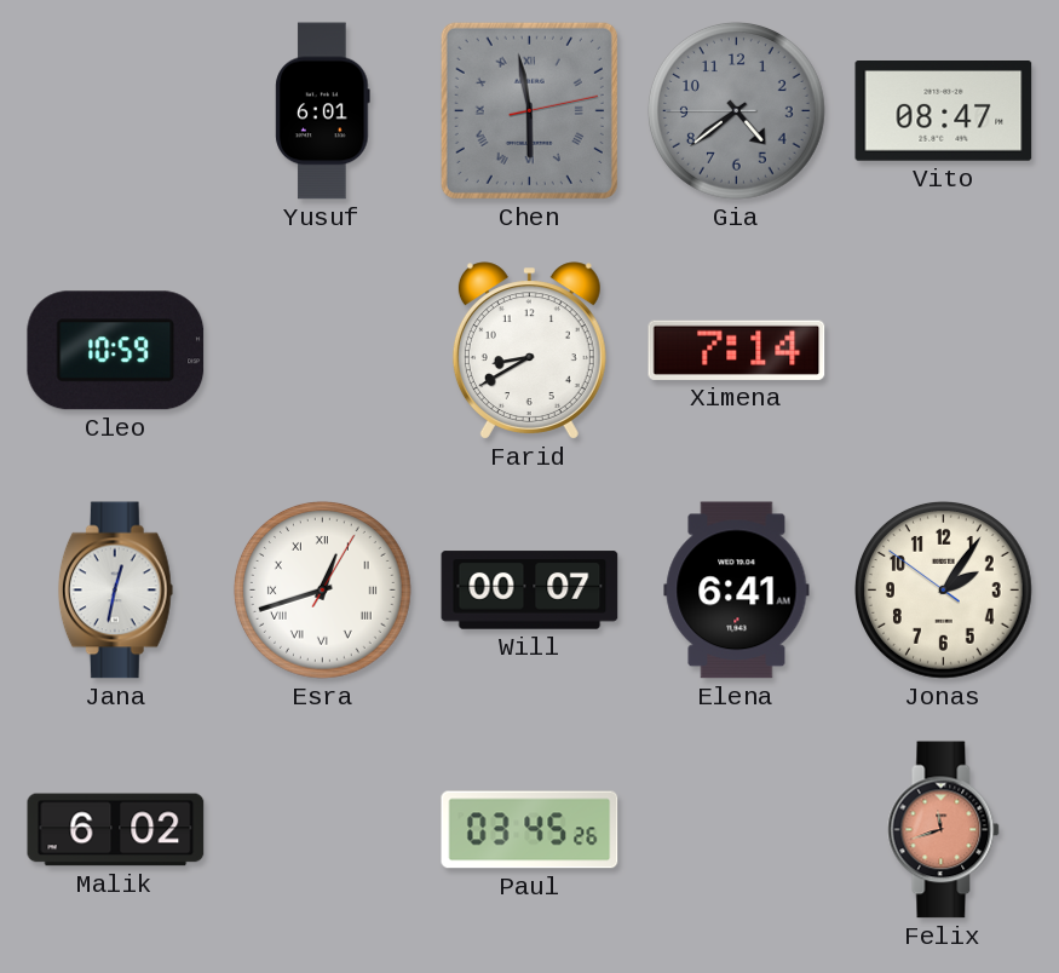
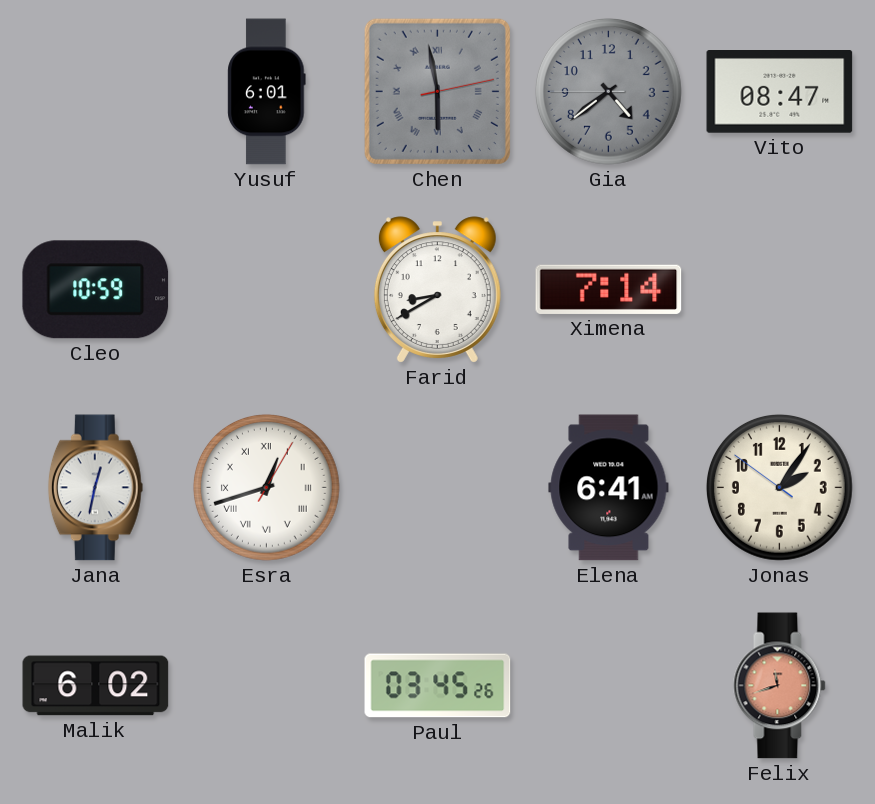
Will: 00:07 -> none (530, 591)
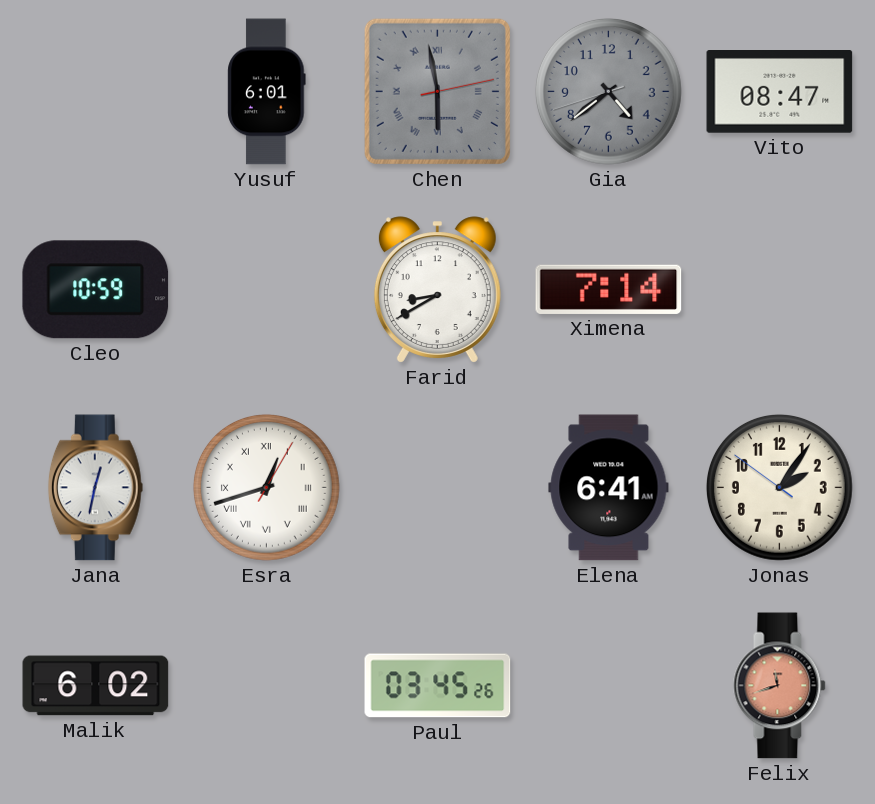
Gia: 4:38:45 -> 4:38:42 (609, 92)
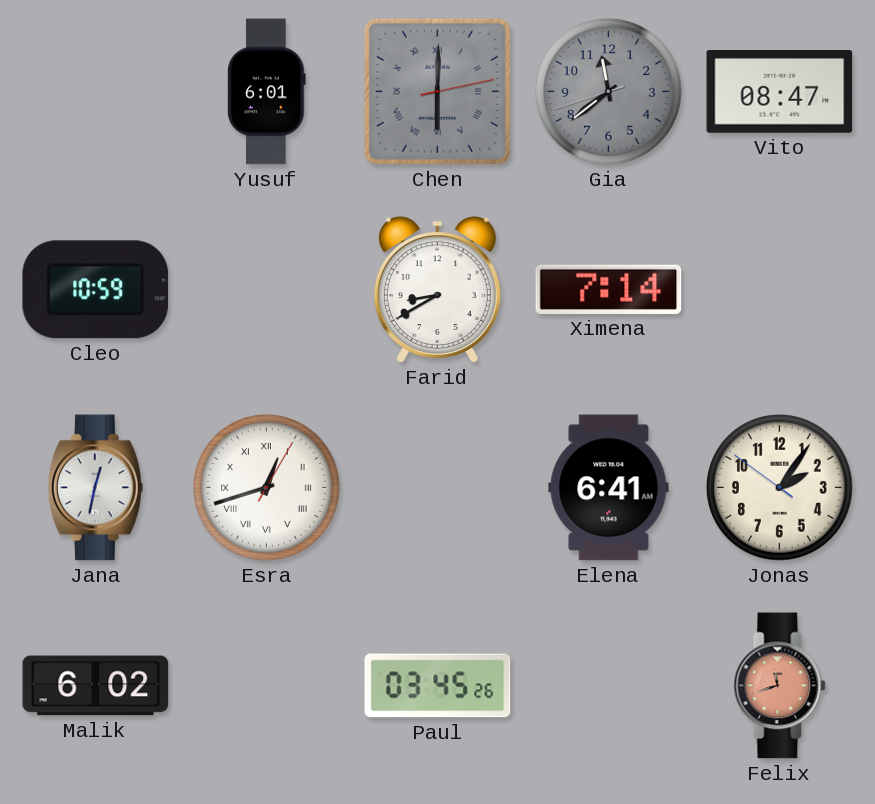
Chen: 5:58 -> 6:00 (437, 91)
Gia: 4:38 -> 11:38 (609, 92)
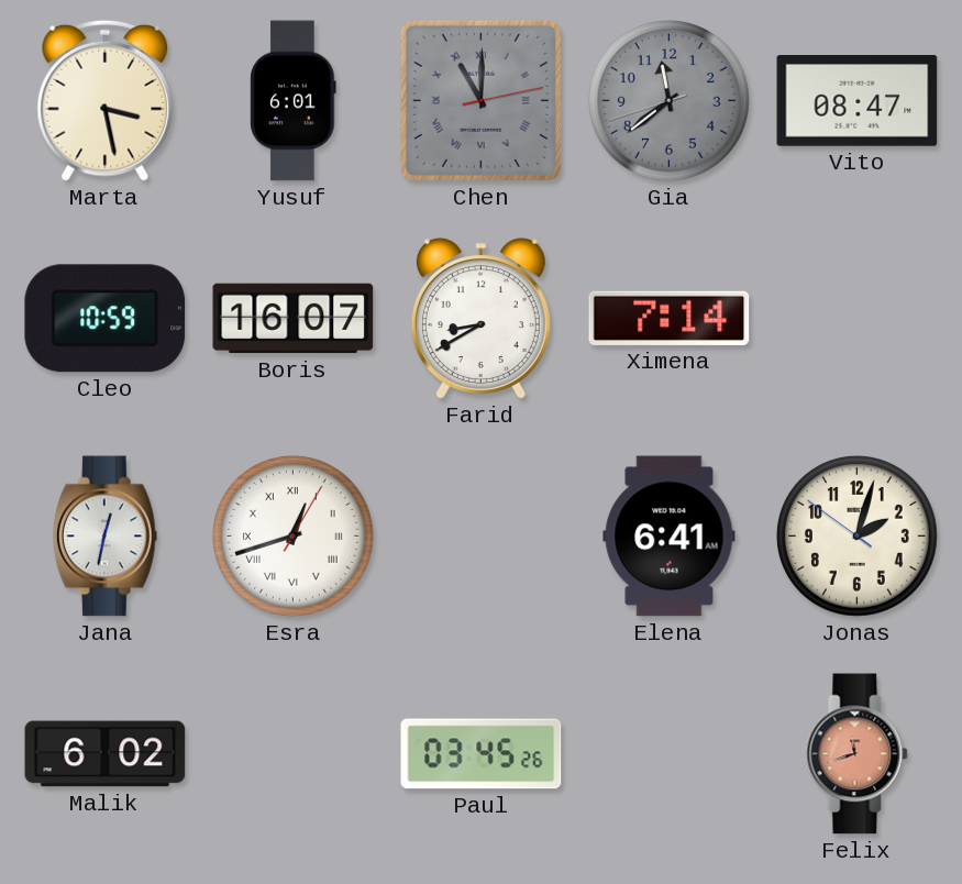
Marta: none -> 3:28 (106, 100)
Chen: 6:00 -> 11:00 (480, 100)
Boris: none -> 16:07 (294, 319)
Jonas: 2:05 -> 2:02 (858, 537)
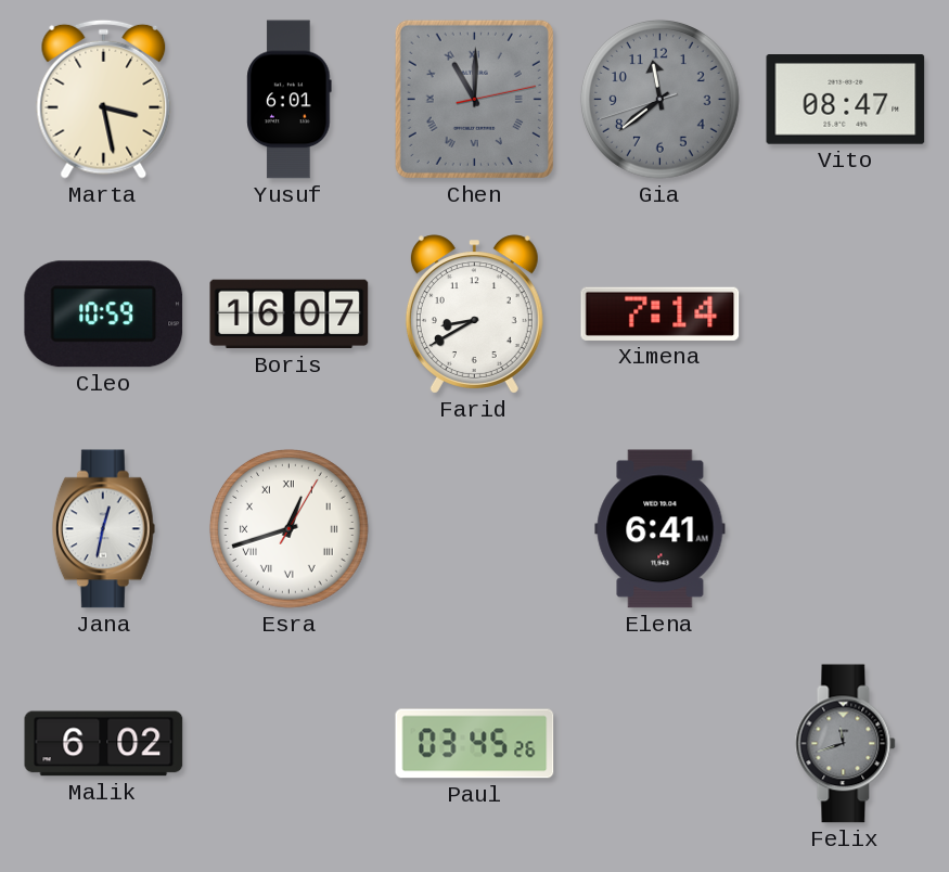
Jonas: 2:02 -> none (858, 537)
Felix dial: salmon -> grey (846, 744)
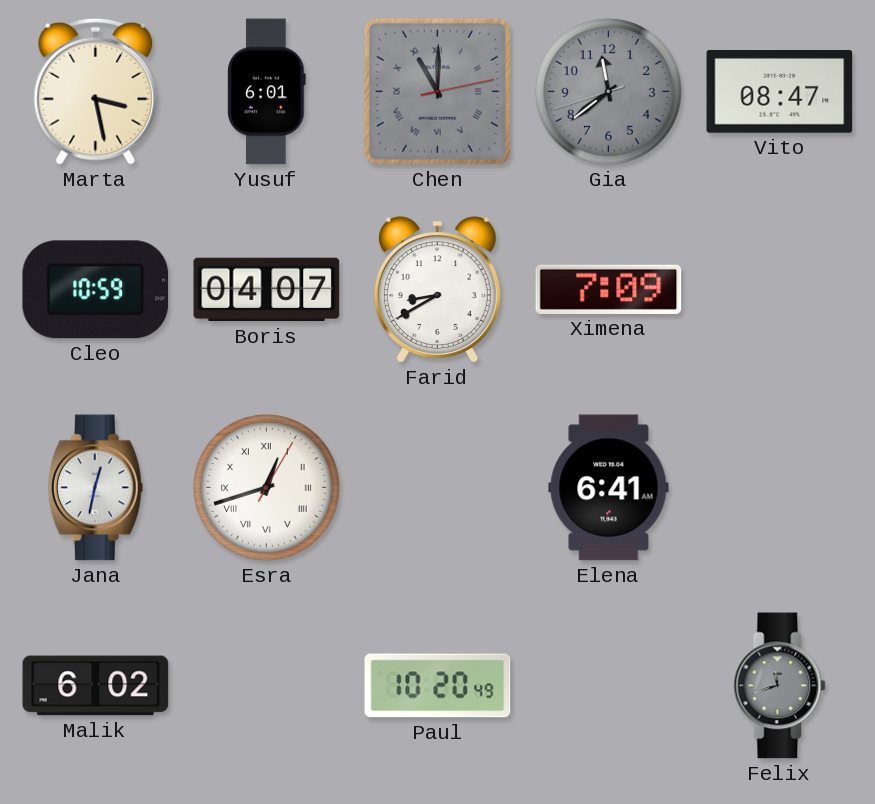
Boris: 16:07 -> 04:07 (267, 290)
Ximena: 7:14 -> 7:09 (609, 289)
Paul: 03:45 -> 10:20 (438, 686)
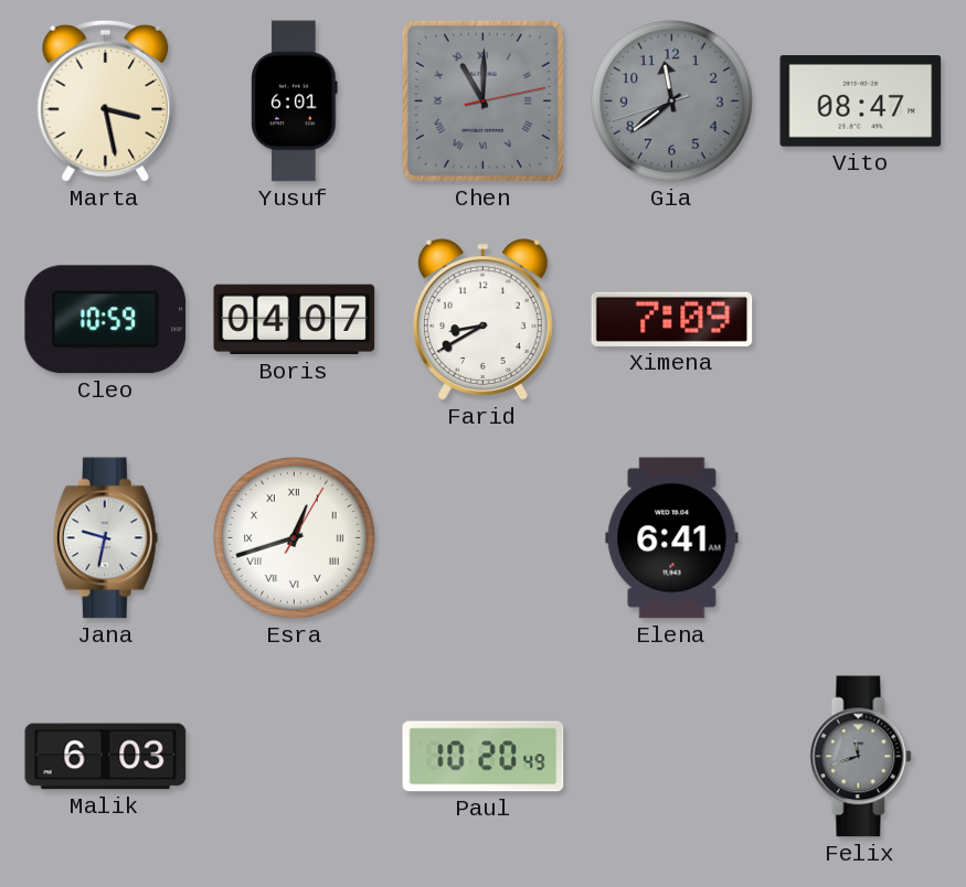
Jana: 12:32 -> 9:32 (105, 538)
Malik: 6:02 -> 6:03 (106, 757)
